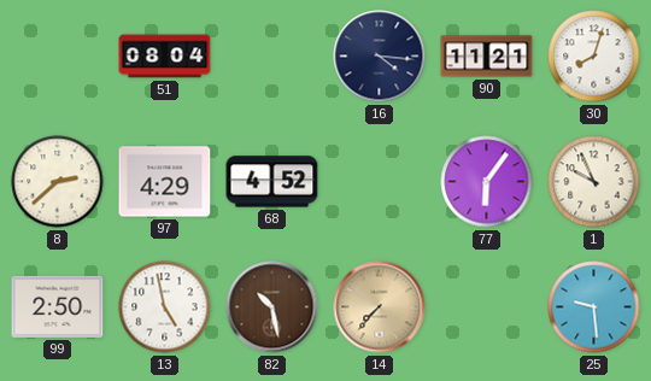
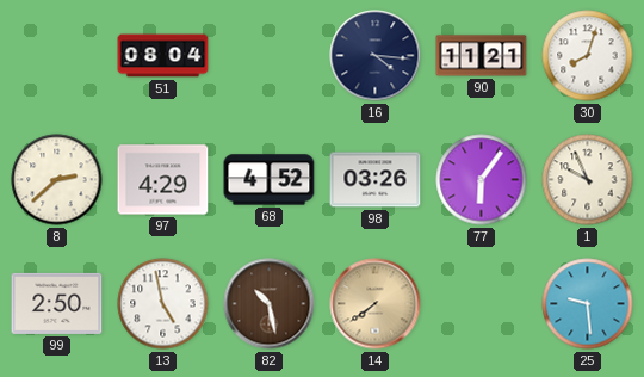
98: none -> 03:26 (376, 180)
14: 7:37 -> 7:39 (376, 304)
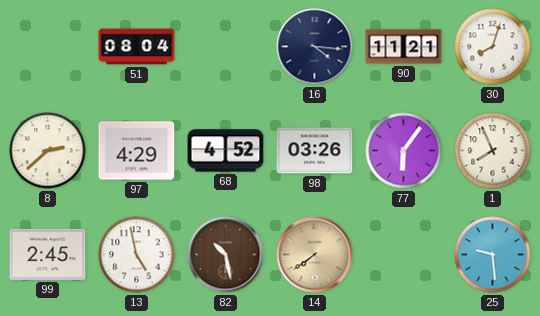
1: 9:56 -> 7:56 (493, 151)
99: 2:50 -> 2:45 (48, 254)
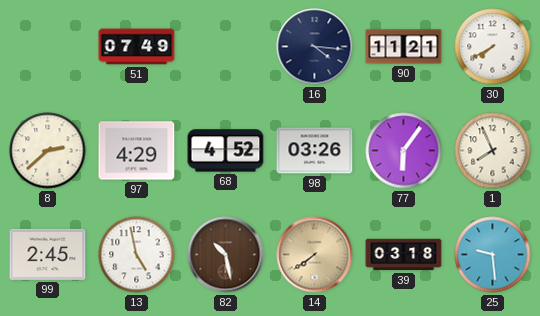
51: 08:04 -> 07:49 (137, 47)
30: 8:03 -> 7:40 (493, 47)
39: none -> 03:18 (404, 255)
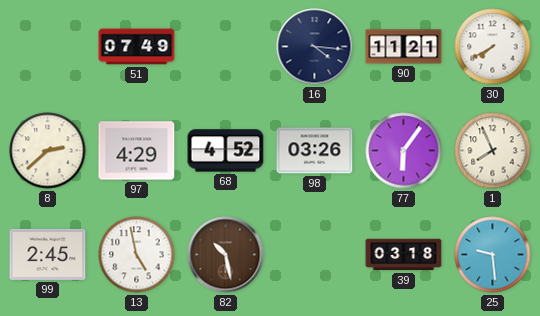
14: 7:39 -> none (315, 255)
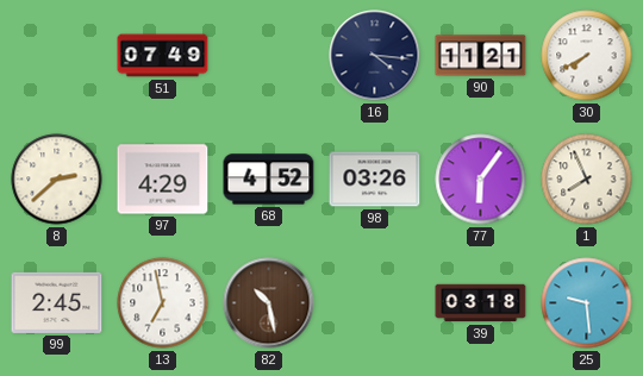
13: 4:58 -> 6:58 (163, 303)
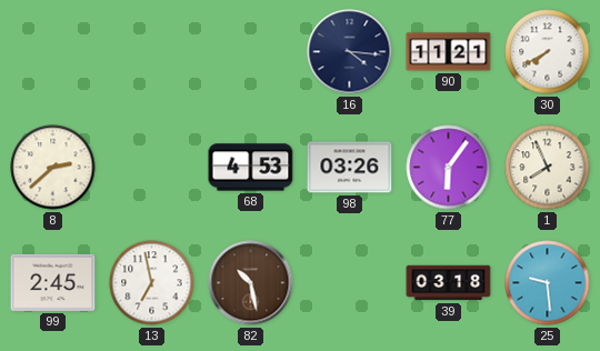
51: 07:49 -> none (163, 56)
97: 4:29 -> none (163, 180)
68: 4:52 -> 4:53 (251, 168)
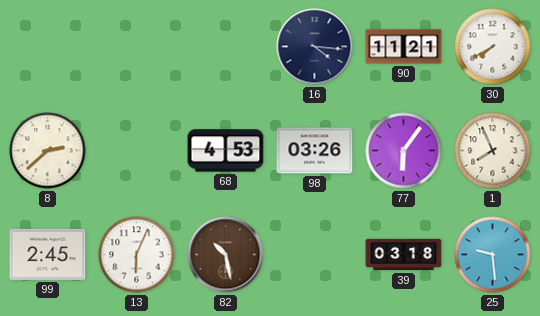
13: 6:58 -> 6:04 (137, 255)
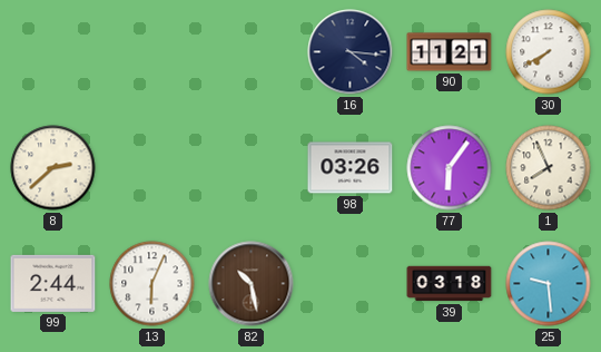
68: 4:53 -> none (226, 151)
99: 2:45 -> 2:44 (53, 283)
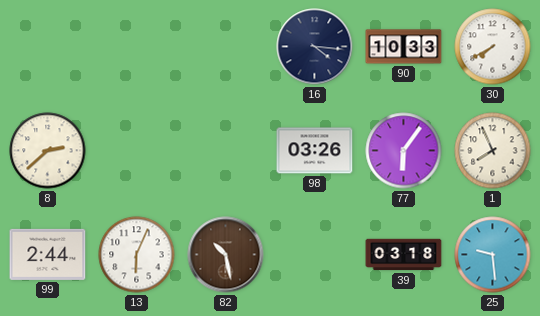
90: 11:21 -> 10:33 (404, 47)
